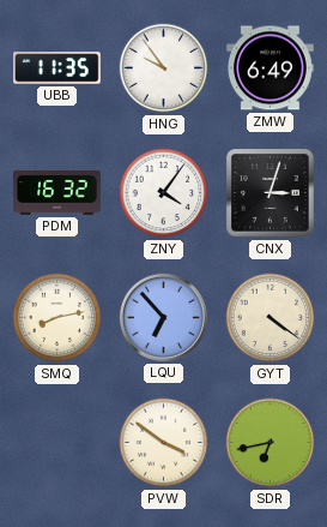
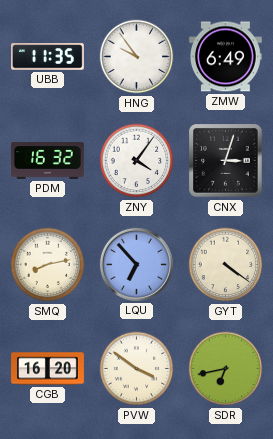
CGB: none -> 16:20 (48, 369)
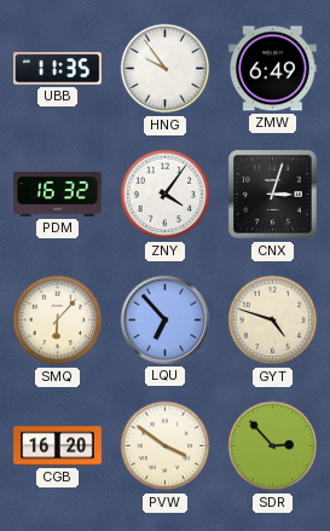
SMQ: 8:13 -> 6:07 (58, 321)
GYT: 4:21 -> 4:48 (273, 321)
SDR: 6:43 -> 2:53 (273, 446)
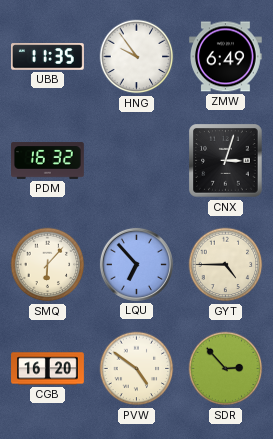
ZNY: 4:06 -> none (166, 195)
GYT: 4:48 -> 4:45 (226, 265)
PVW: 3:51 -> 4:51 (137, 369)
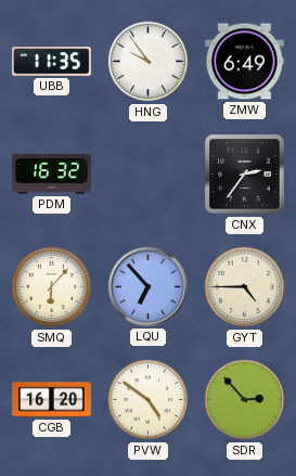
CNX: 3:03 -> 2:36 (245, 175)
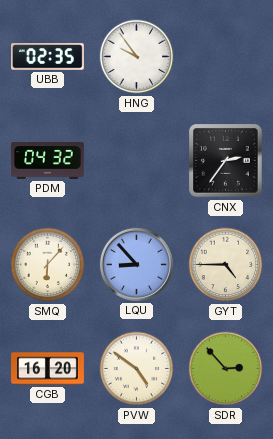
UBB: 11:35 -> 02:35 (48, 57)
ZMW: 6:49 -> none (245, 62)
PDM: 16:32 -> 04:32 (48, 161)
LQU: 6:53 -> 8:53 (136, 264)
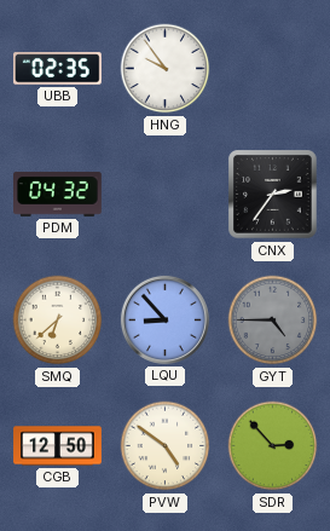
SMQ: 6:07 -> 6:38 (58, 321)
GYT dial: cream -> grey (273, 321)
CGB: 16:20 -> 12:50 (58, 446)
